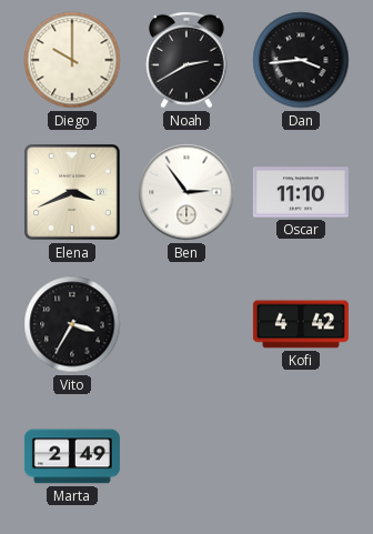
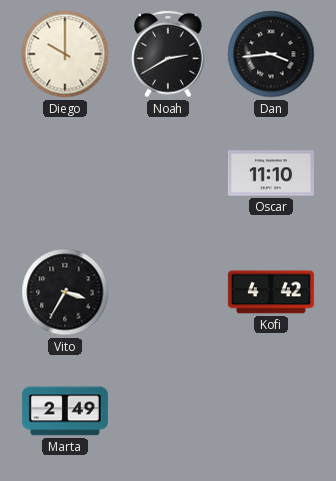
Elena: 3:41 -> none (72, 192)
Ben: 2:54 -> none (186, 192)
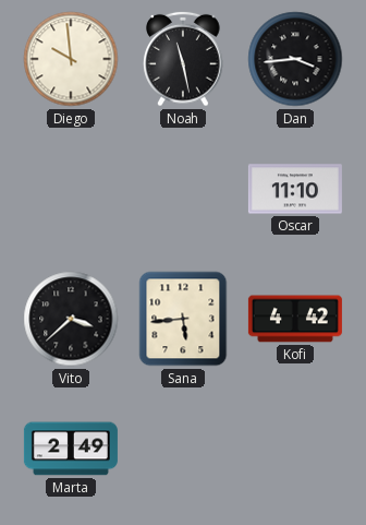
Diego: 10:00 -> 9:59 (71, 59)
Noah: 2:40 -> 11:28 (183, 59)
Vito: 3:35 -> 3:38 (71, 319)
Sana: none -> 5:44 (183, 319)
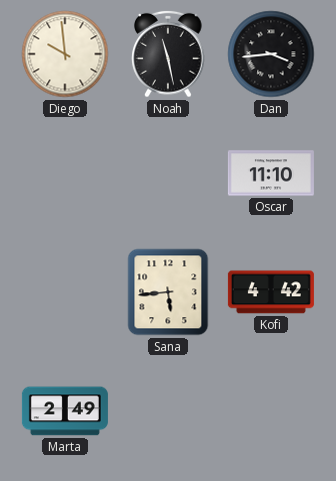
Vito: 3:38 -> none (71, 319)
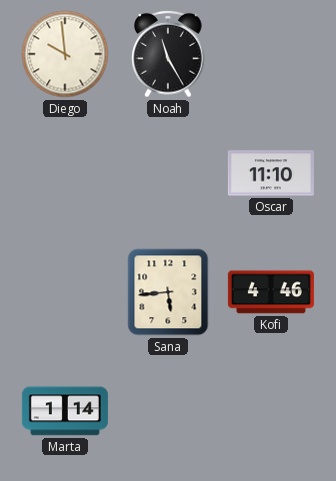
Noah: 11:28 -> 11:25 (168, 54)
Dan: 3:44 -> none (271, 54)
Kofi: 4:42 -> 4:46 (271, 292)
Marta: 2:49 -> 1:14 (65, 411)
